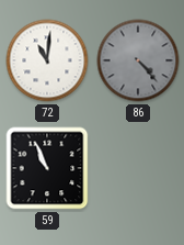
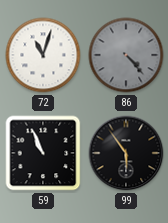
72: 11:01 -> 11:03 (43, 55)
99: none -> 5:54 (126, 153)
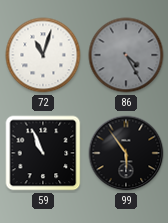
86: 4:23 -> 4:25 (126, 55)
